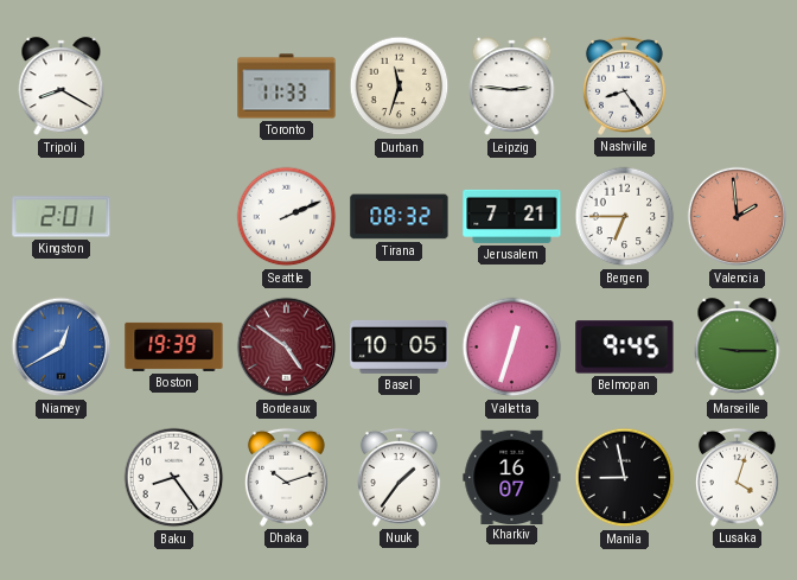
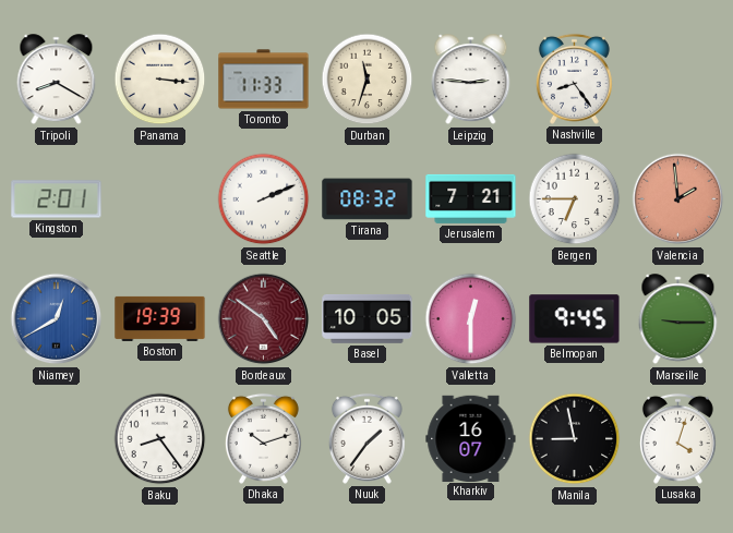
Panama: none -> 3:16 (160, 80)
Valletta: 12:33 -> 12:30 (471, 319)
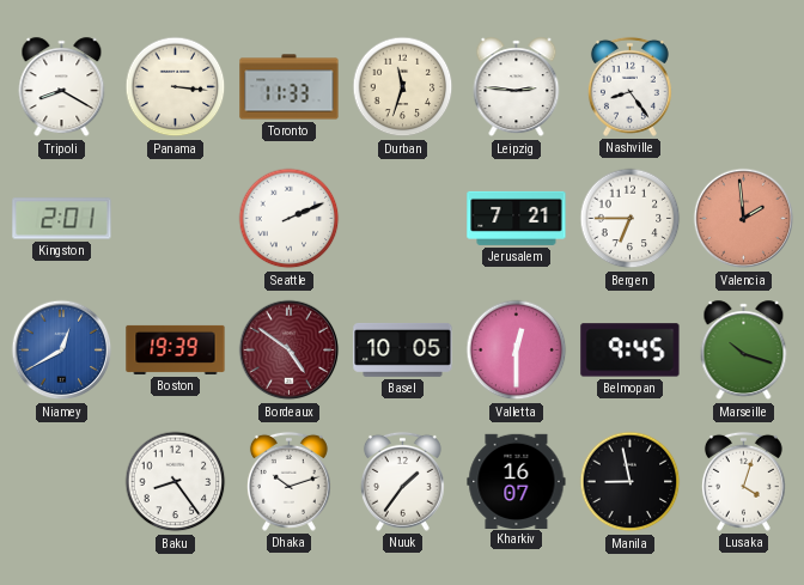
Tirana: 08:32 -> none (368, 199)
Marseille: 9:15 -> 10:18 (744, 351)
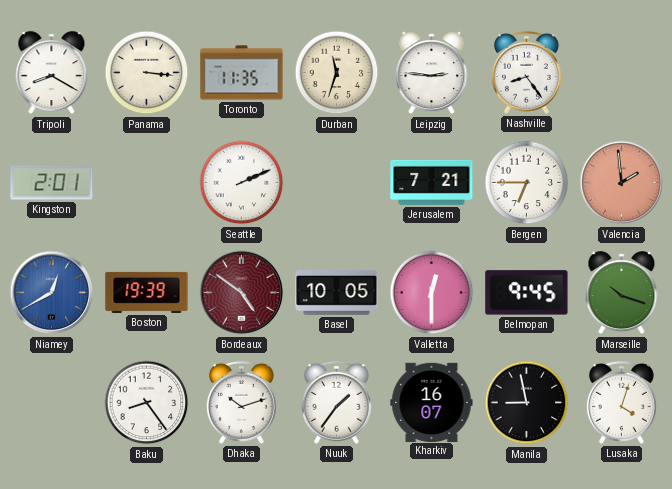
Toronto: 11:33 -> 11:35 (242, 73)
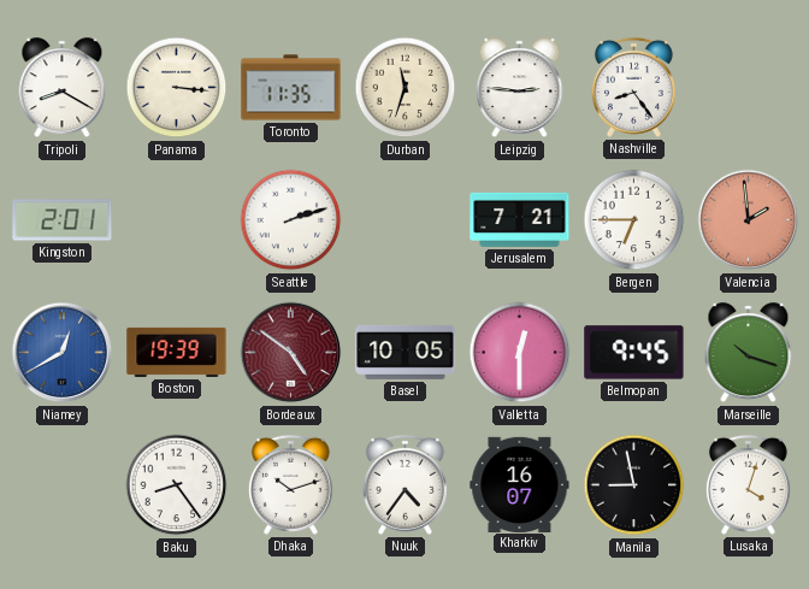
Seattle: 2:11 -> 2:12 (291, 220)
Nuuk: 1:36 -> 4:36 (404, 484)
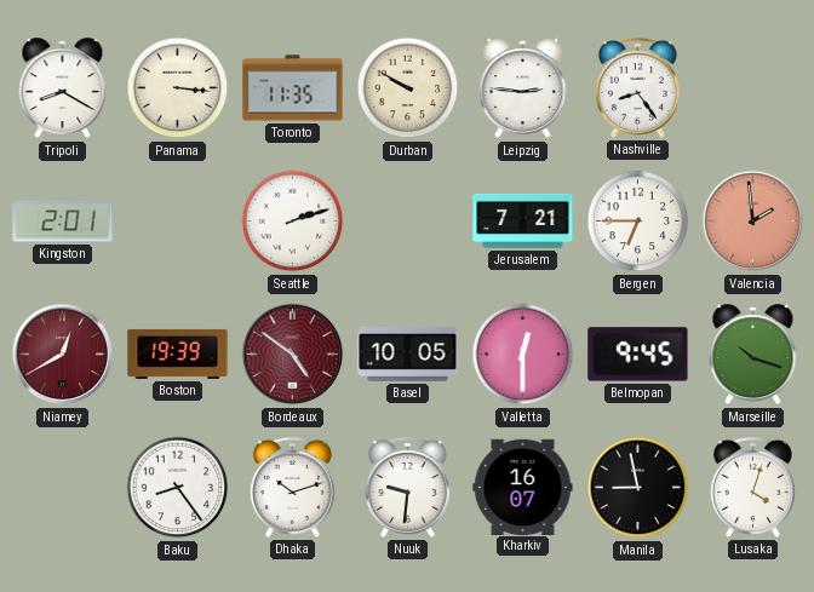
Durban: 11:33 -> 9:50 (408, 88)
Niamey dial: blue -> burgundy (63, 355)
Nuuk: 4:36 -> 9:31 (407, 487)
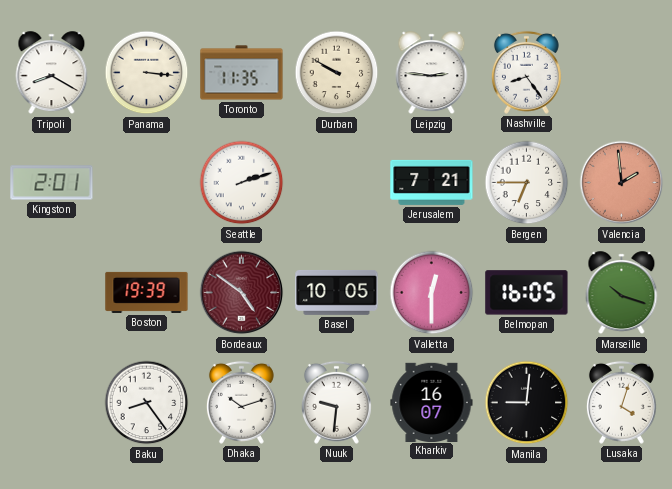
Niamey: 12:40 -> none (63, 355)
Belmopan: 9:45 -> 16:05 (527, 293)
Manila: 8:58 -> 9:01 (527, 403)
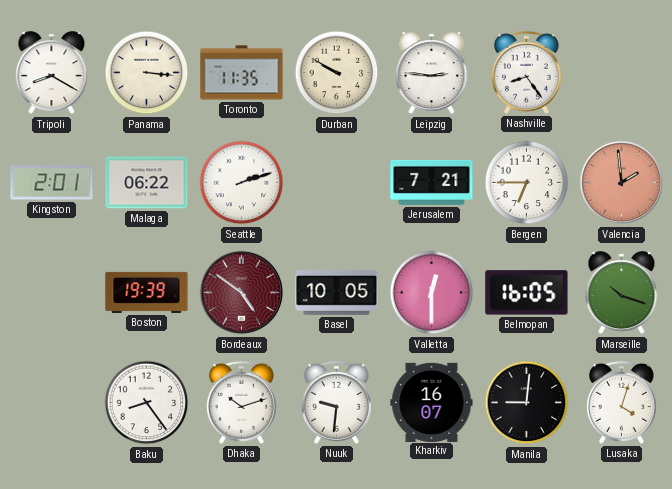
Malaga: none -> 06:22 (147, 183)
